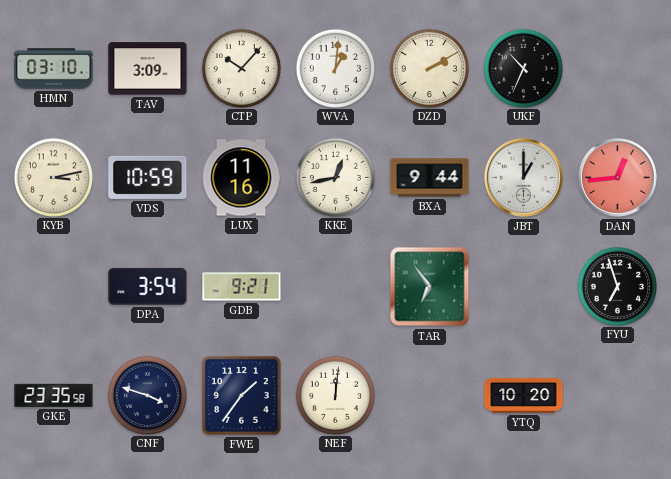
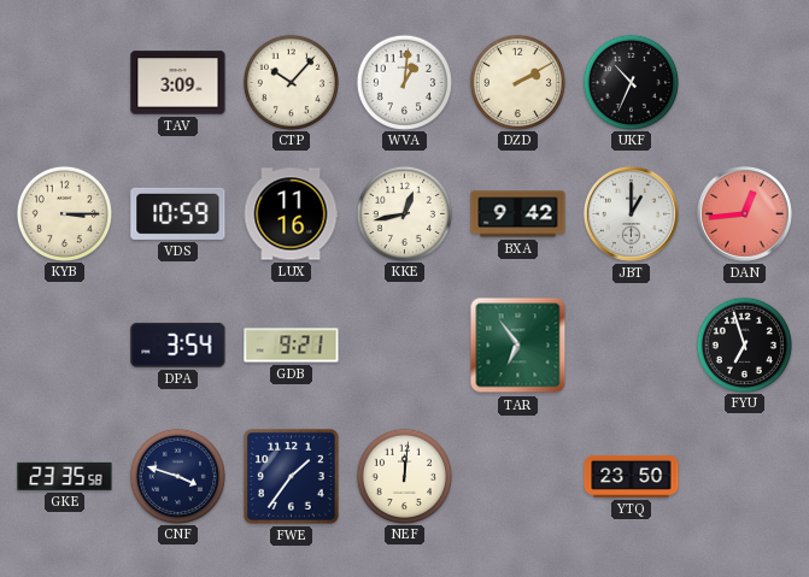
HMN: 03:10 -> none (54, 69)
KYB: 3:13 -> 3:15 (64, 213)
BXA: 9:44 -> 9:42 (518, 214)
YTQ: 10:20 -> 23:50 (632, 476)
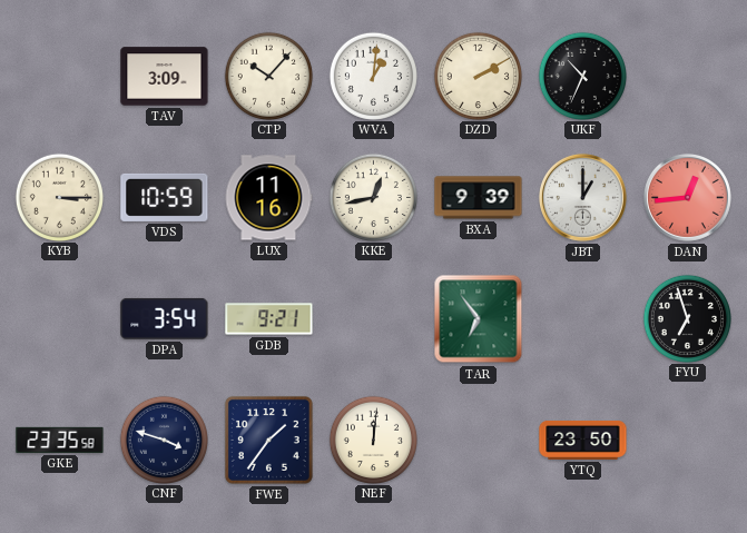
BXA: 9:42 -> 9:39 (479, 198)
